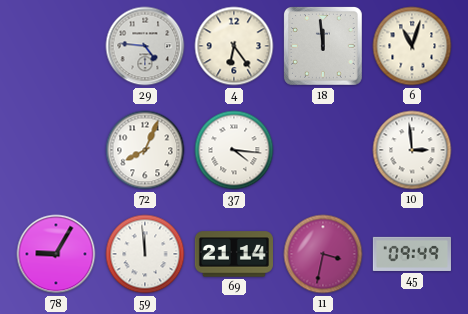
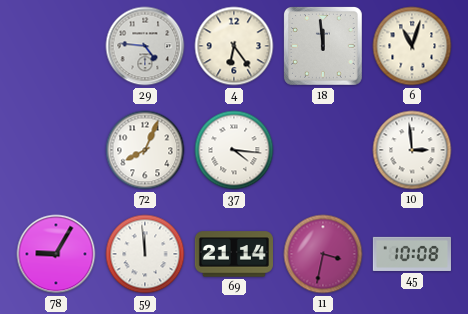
45: 09:49 -> 10:08 (412, 254)
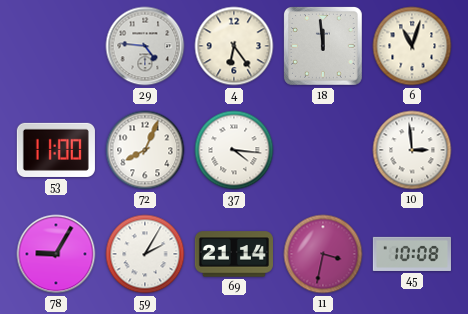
53: none -> 11:00 (56, 150)
59: 11:59 -> 2:05 (145, 254)
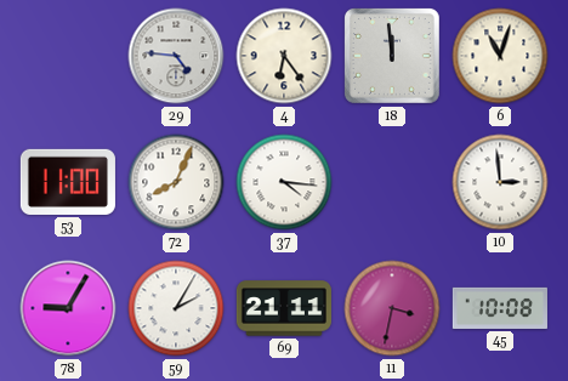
69: 21:14 -> 21:11 (284, 308)
